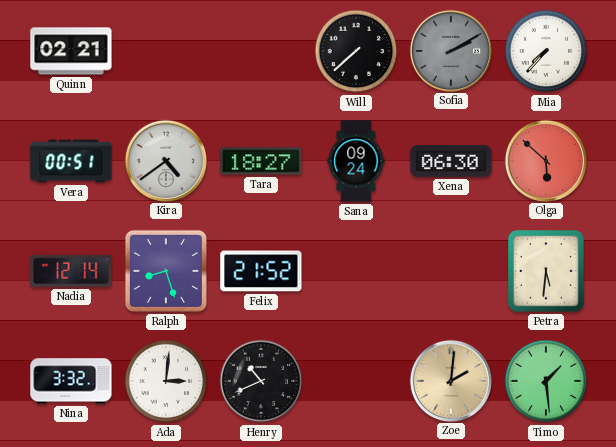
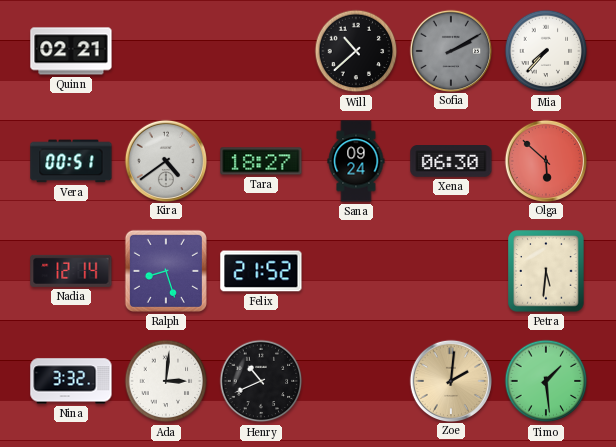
Will: 7:38 -> 10:38 (356, 51)
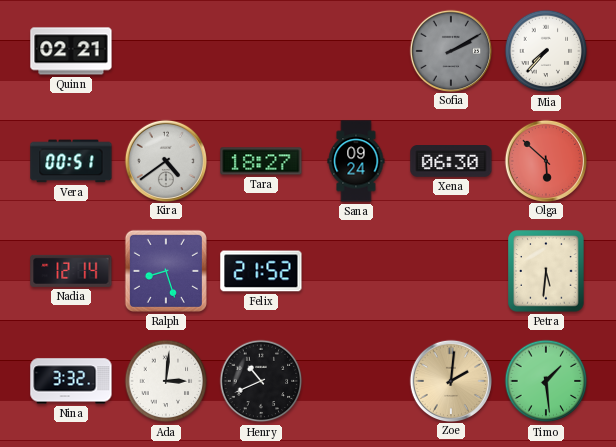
Will: 10:38 -> none (356, 51)
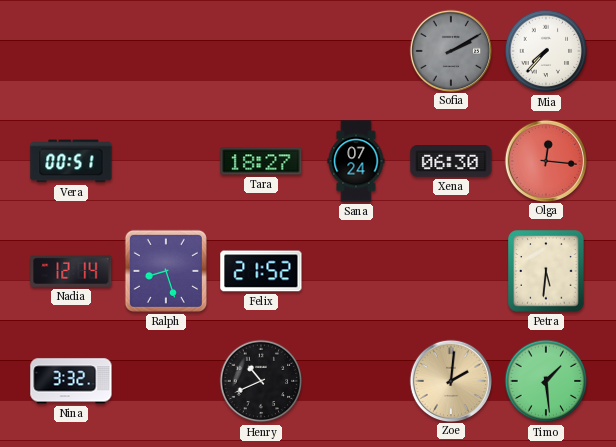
Quinn: 02:21 -> none (71, 51)
Kira: 4:39 -> none (165, 160)
Sana: 09:24 -> 07:24 (356, 161)
Olga: 5:52 -> 12:16 (545, 160)
Ada: 3:01 -> none (166, 381)
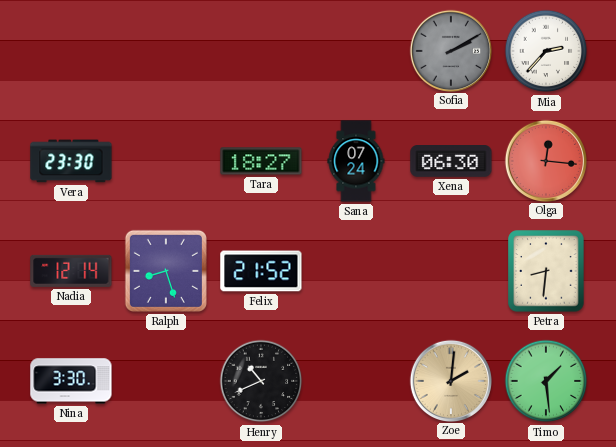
Mia: 7:37 -> 2:37 (546, 51)
Vera: 00:51 -> 23:30 (71, 161)
Petra: 5:31 -> 8:31 (546, 271)
Nina: 3:32 -> 3:30 (71, 381)
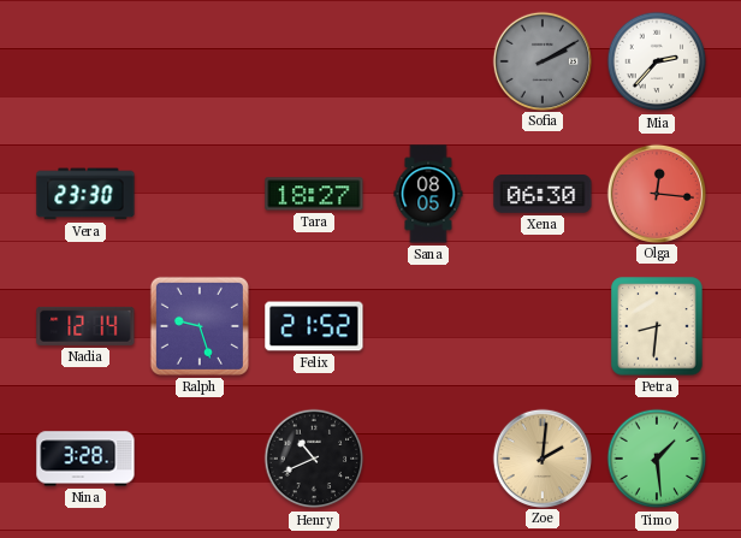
Sana: 07:24 -> 08:05 (428, 194)
Ralph: 8:27 -> 9:27 (200, 326)
Nina: 3:30 -> 3:28 (85, 459)
